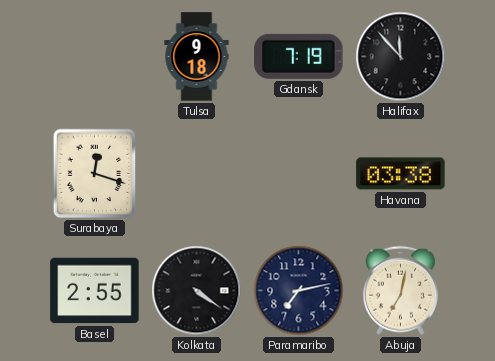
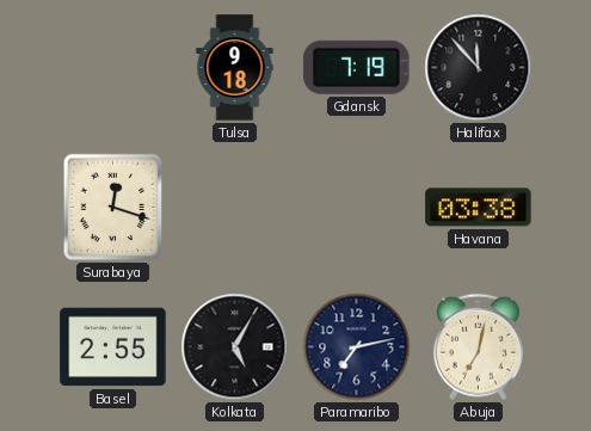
Kolkata: 4:21 -> 5:05 (235, 347)
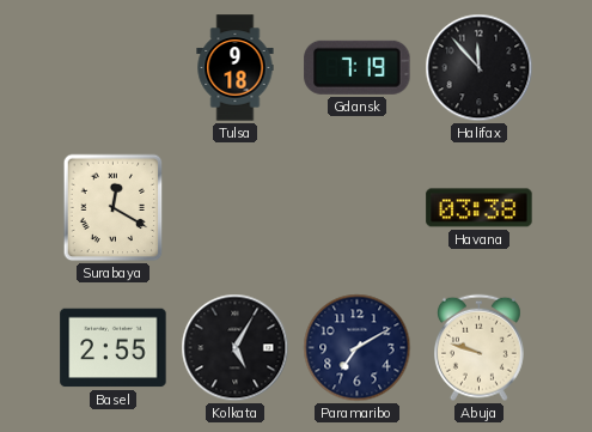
Surabaya: 12:18 -> 12:20 (114, 208)
Paramaribo: 7:13 -> 7:10 (358, 348)
Abuja: 7:02 -> 9:48 (478, 348)
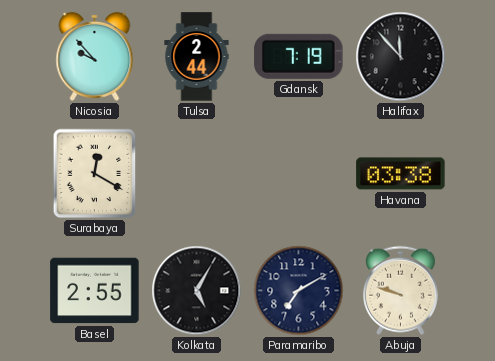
Nicosia: none -> 9:53 (95, 56)
Tulsa: 9:18 -> 2:44 (197, 57)
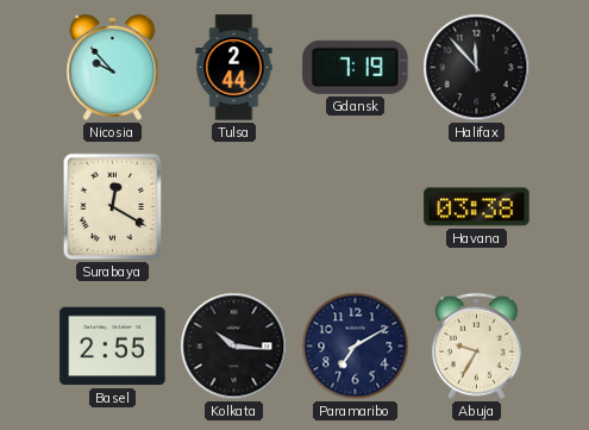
Kolkata: 5:05 -> 10:16 (234, 347)
Abuja: 9:48 -> 9:35 (476, 347)
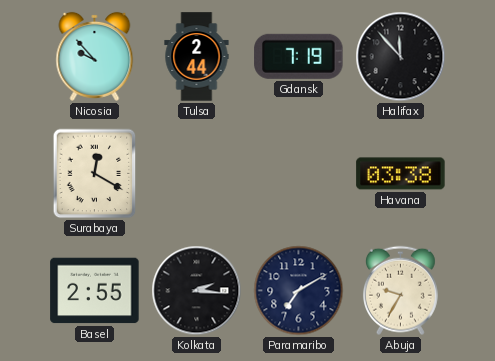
Kolkata: 10:16 -> 2:16 (197, 291)
